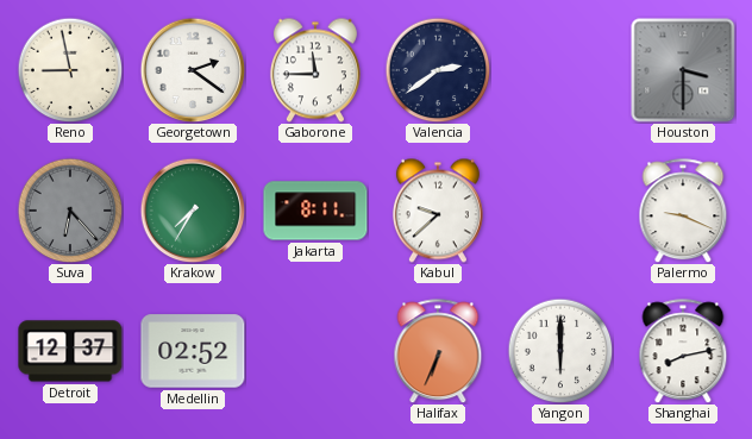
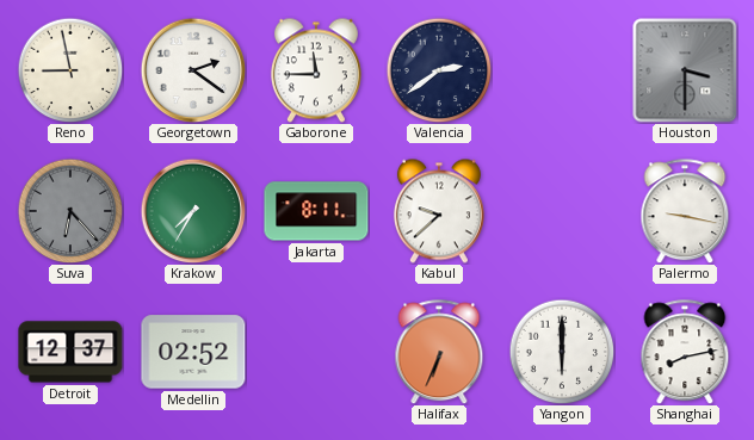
Palermo: 9:19 -> 9:17 (685, 211)
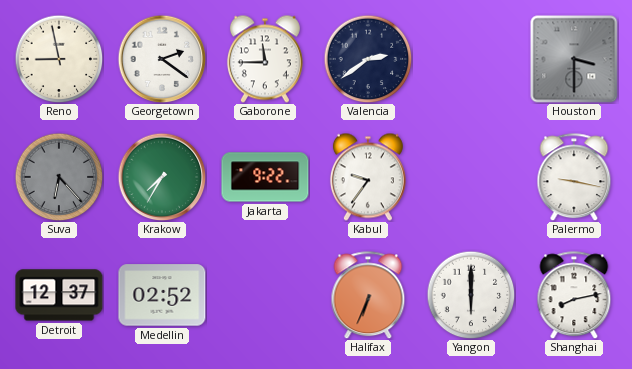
Jakarta: 8:11 -> 9:22 (265, 177)
Kabul: 9:38 -> 9:36 (368, 177)
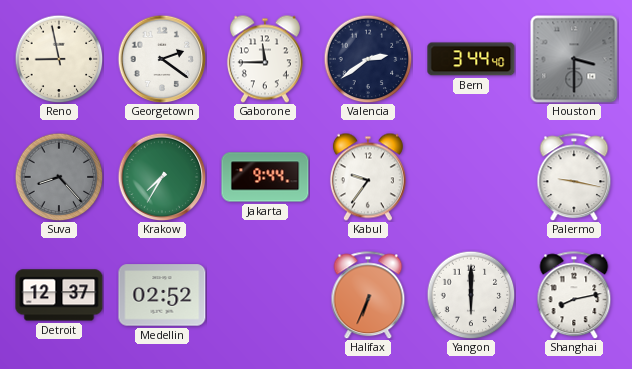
Bern: none -> 3:44 (471, 59)
Suva: 6:23 -> 8:23 (59, 177)
Jakarta: 9:22 -> 9:44 (265, 177)
